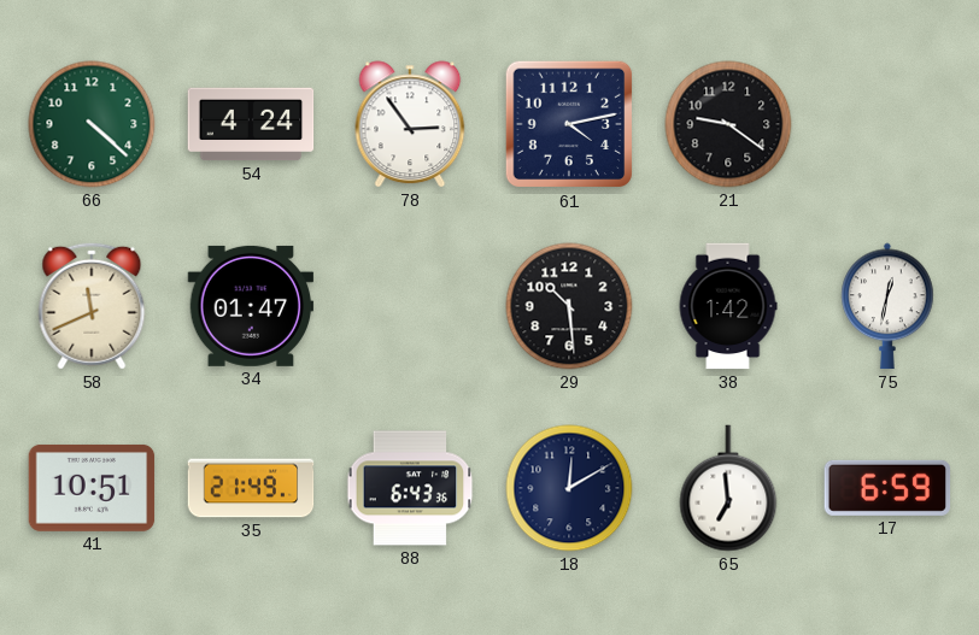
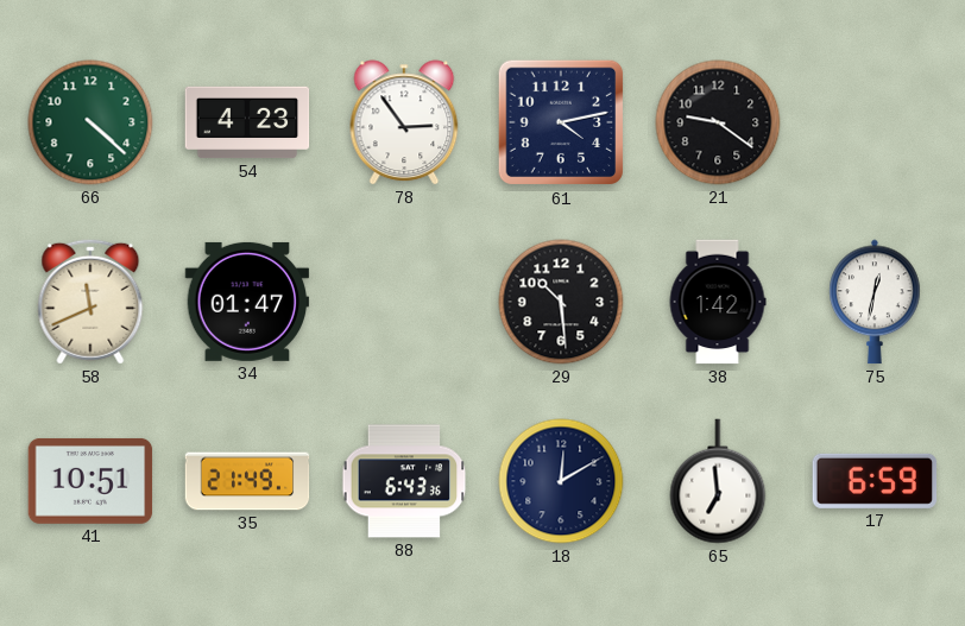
54: 4:24 -> 4:23 (247, 122)
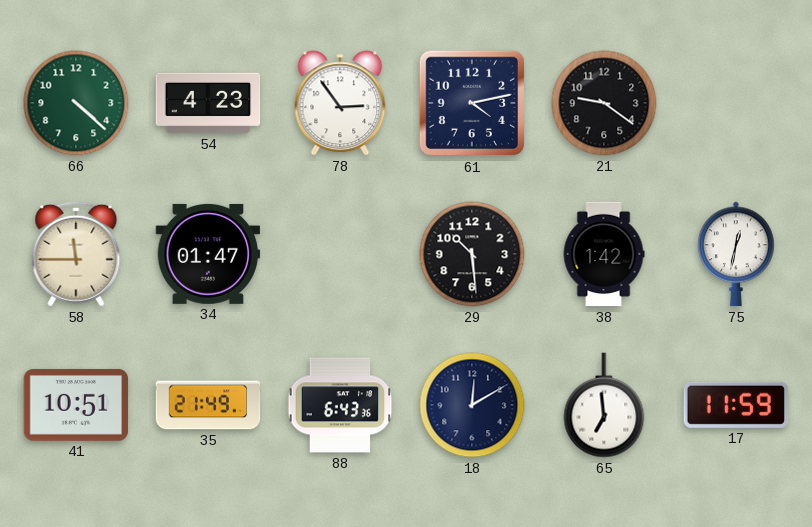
58: 11:41 -> 11:45 (76, 254)
17: 6:59 -> 11:59 (736, 405)
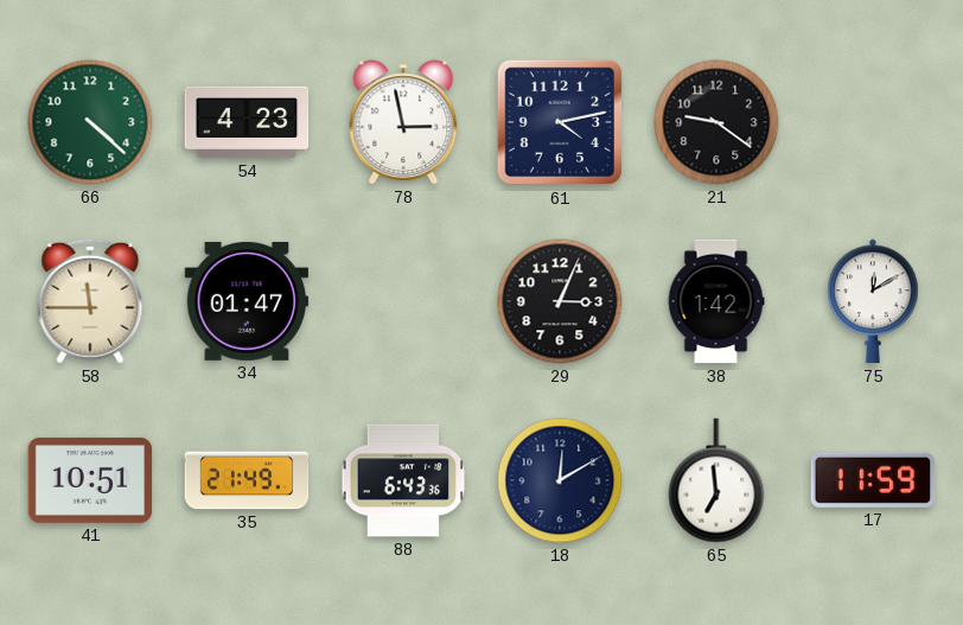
78: 2:54 -> 2:58 (403, 122)
29: 10:29 -> 3:04 (560, 301)
75: 12:32 -> 12:10 (873, 301)
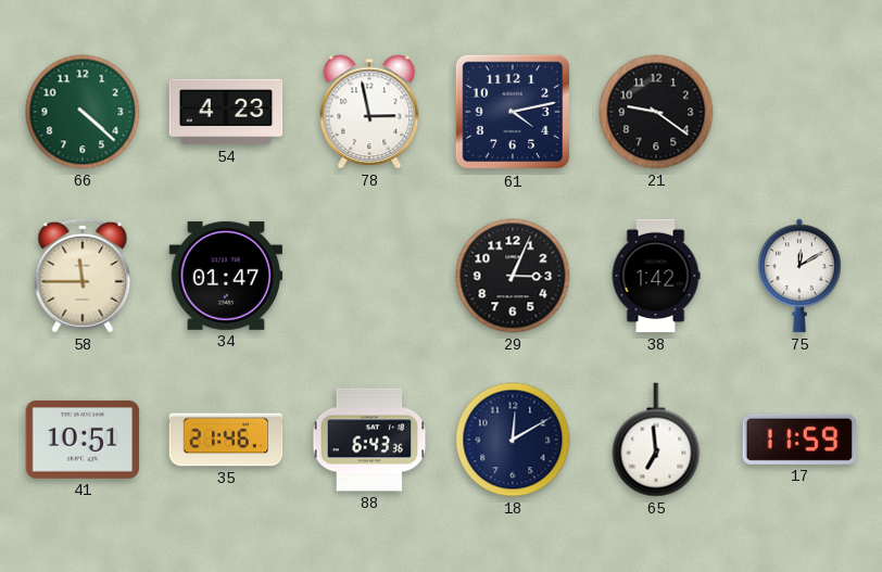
35: 21:49 -> 21:46 (226, 440)
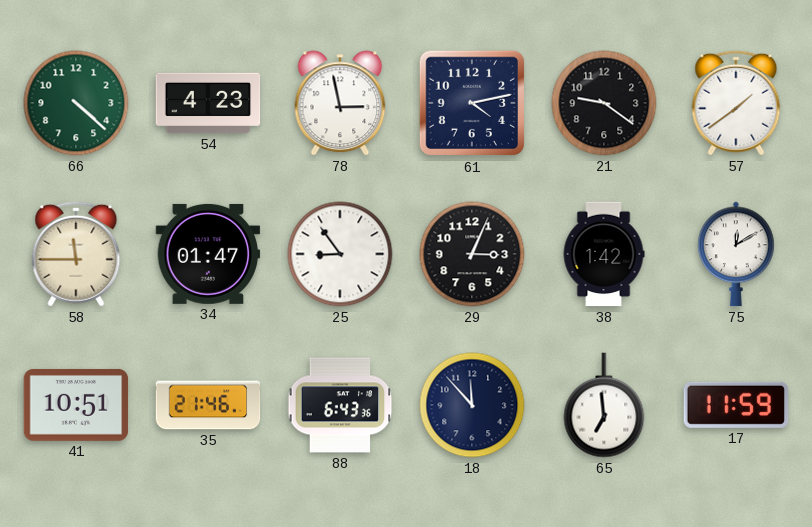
57: none -> 1:39 (736, 103)
25: none -> 8:54 (340, 254)
18: 12:10 -> 11:53 (472, 405)
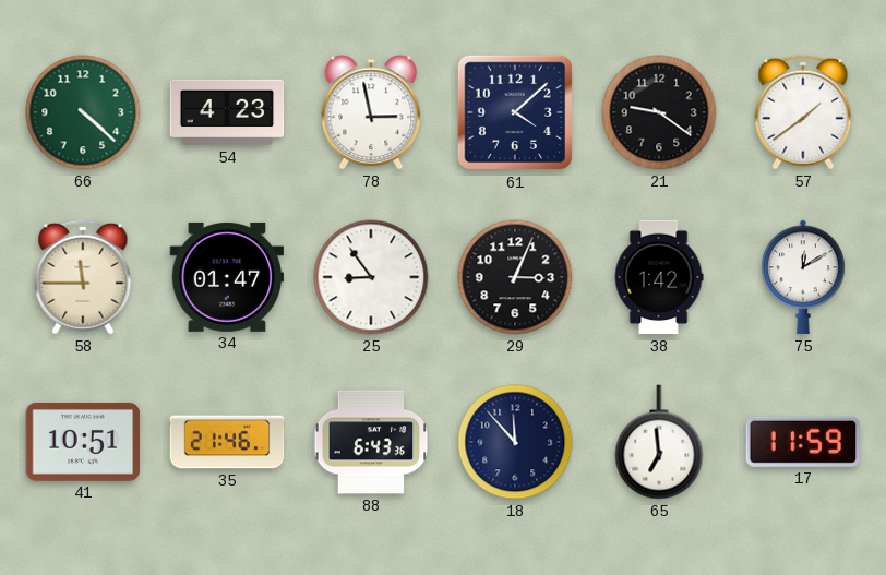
61: 4:13 -> 4:08 (515, 112)
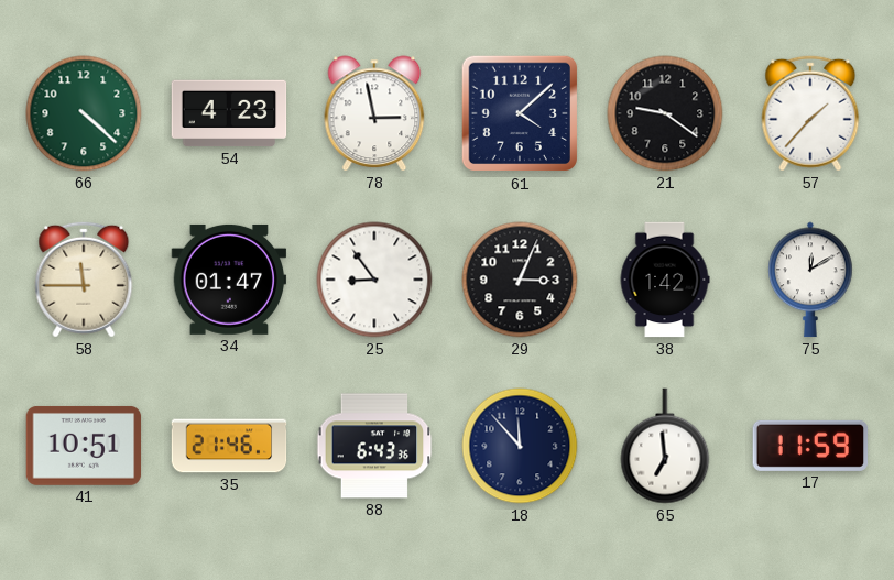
57: 1:39 -> 1:37 (810, 113)
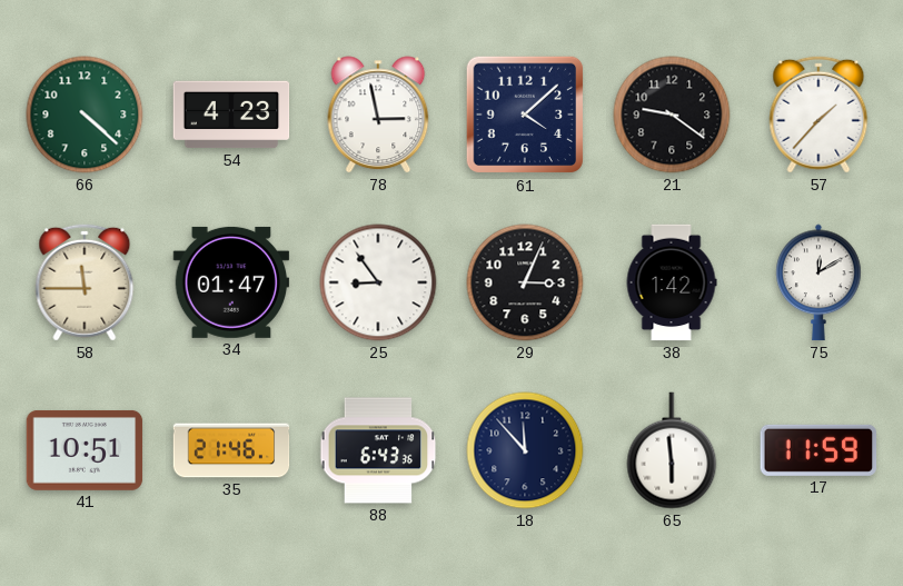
65: 6:59 -> 5:59 (672, 450)
